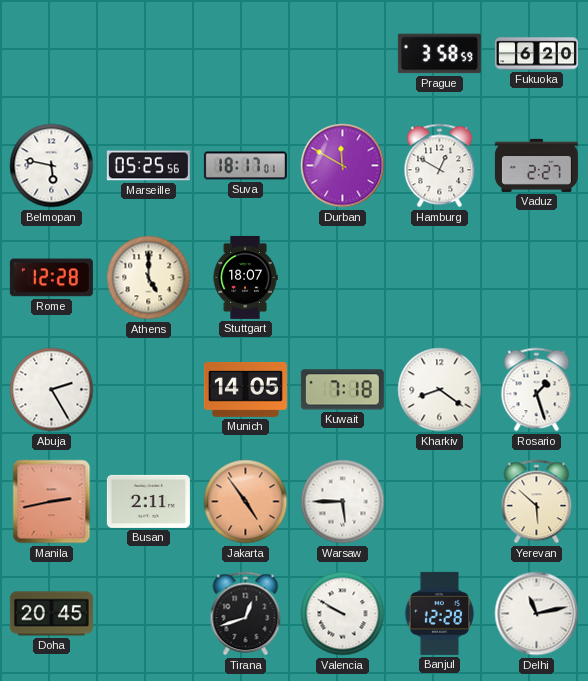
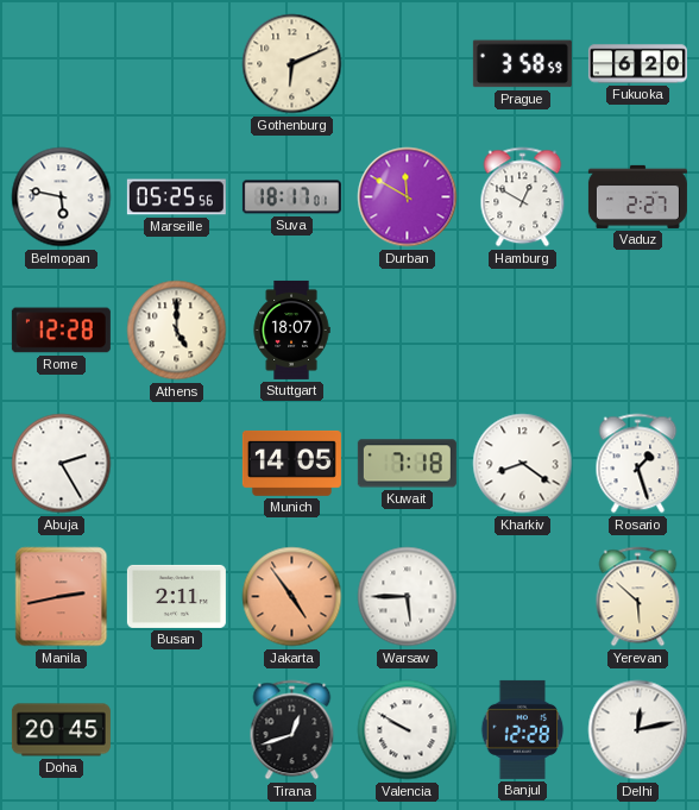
Gothenburg: none -> 6:11 (292, 64)
Delhi: 11:13 -> 12:13 (638, 730)
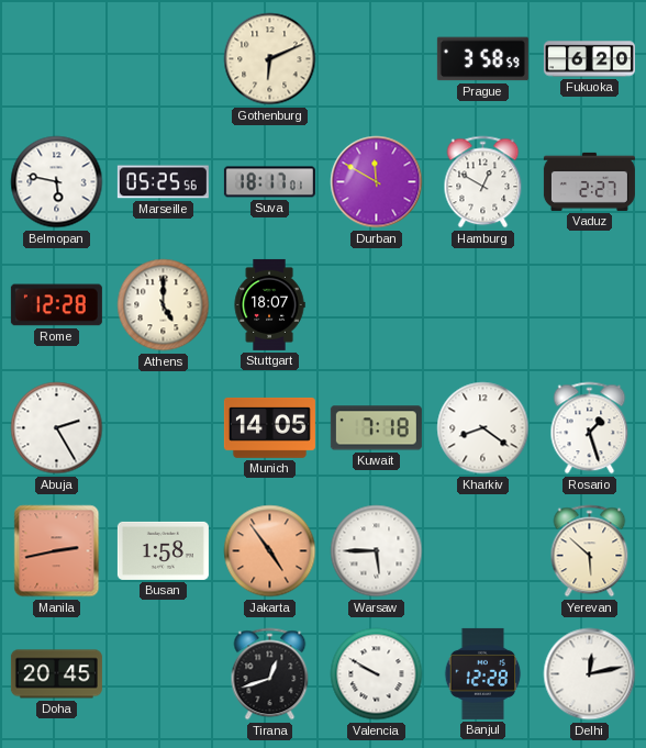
Busan: 2:11 -> 1:58 (163, 550)
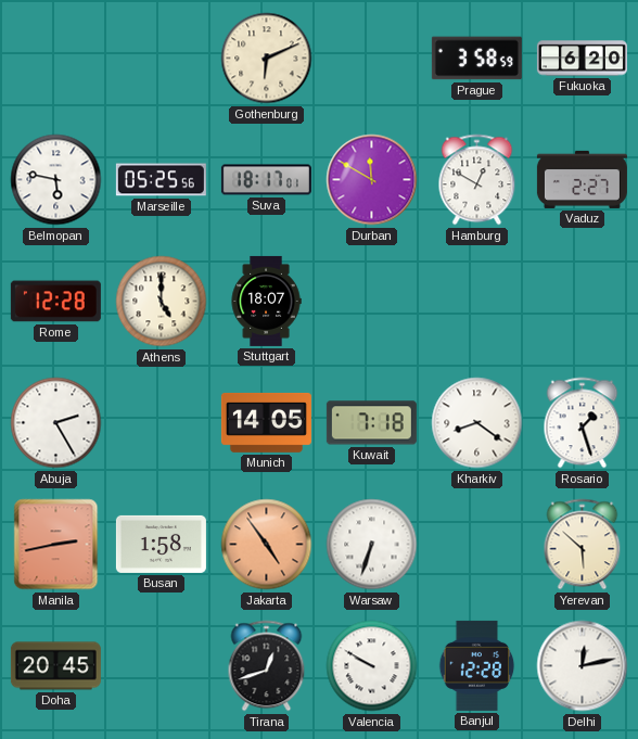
Warsaw: 5:45 -> 6:33 (372, 545)
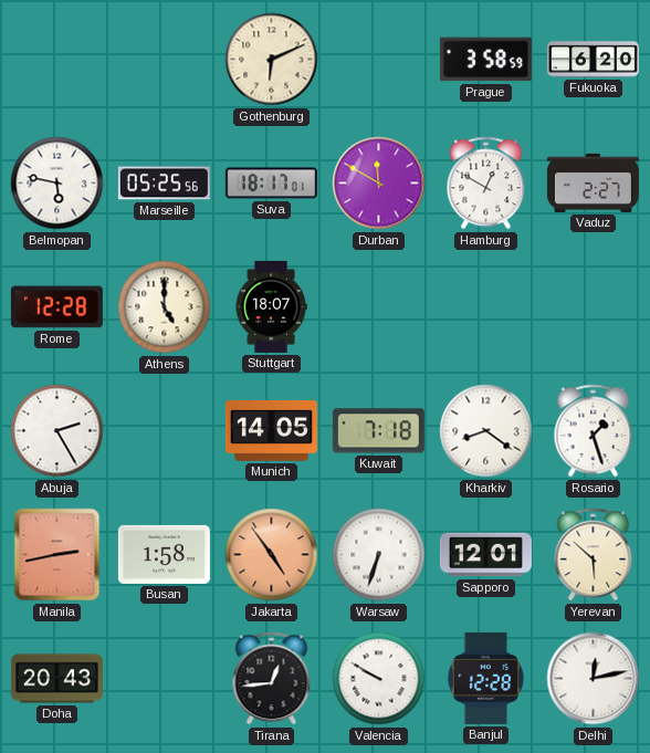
Sapporo: none -> 12:01 (485, 555)
Doha: 20:45 -> 20:43 (56, 679)
Tirana: 12:42 -> 12:44 (272, 679)
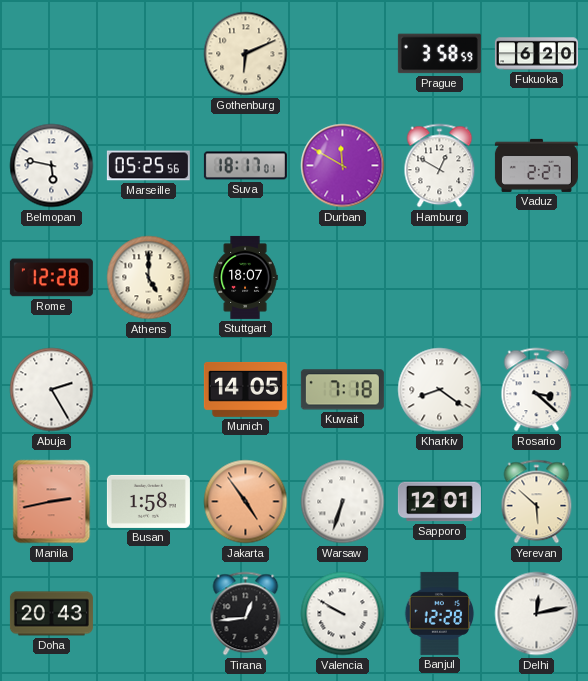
Rosario: 1:27 -> 3:22 (537, 390)
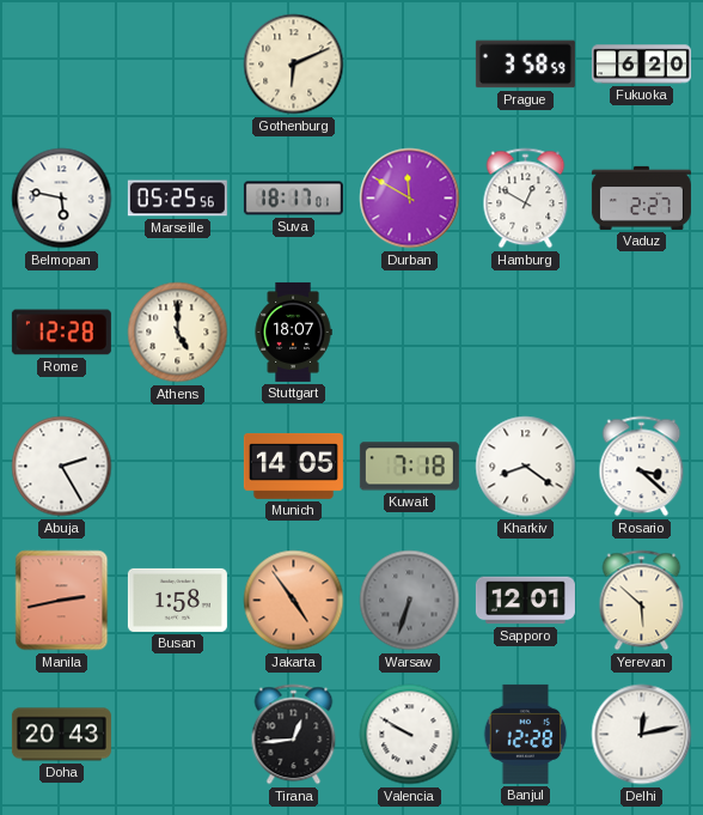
Warsaw dial: white -> grey (410, 601)
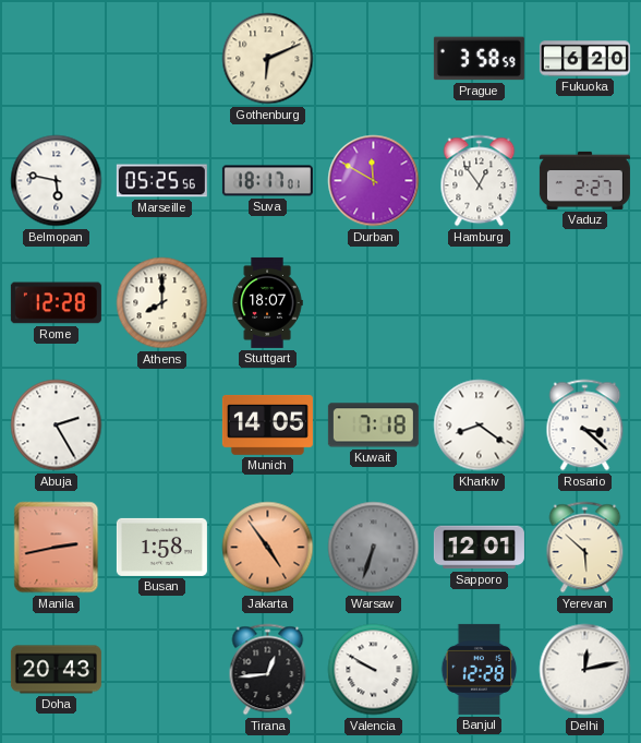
Hamburg: 12:50 -> 12:54 (480, 181)
Athens: 5:00 -> 8:00 (162, 303)
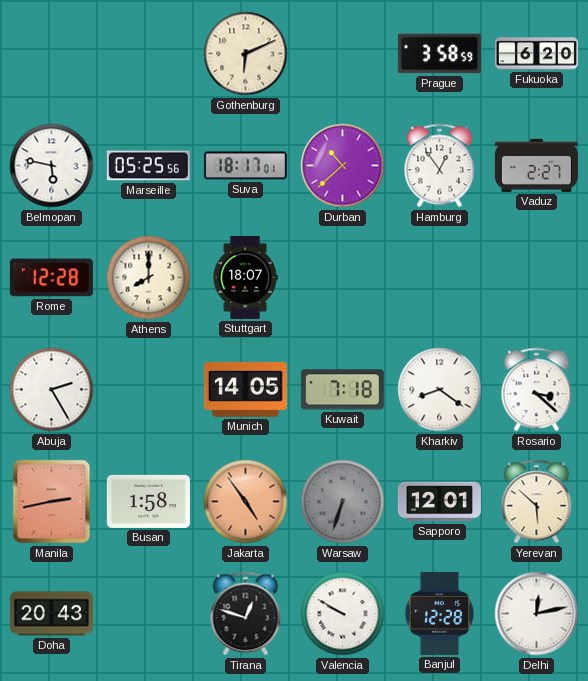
Durban: 11:50 -> 10:38 (343, 166)
Tirana: 12:44 -> 12:48 (246, 614)
